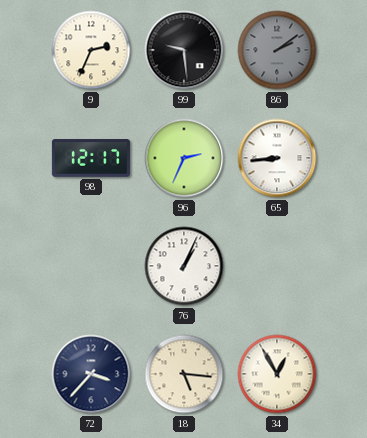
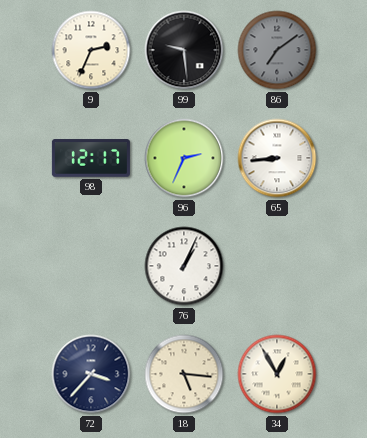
86: 2:09 -> 7:09 (277, 50)
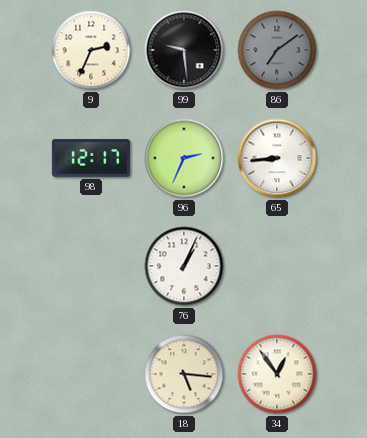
72: 3:37 -> none (91, 374)
34: 12:55 -> 12:54 (277, 374)
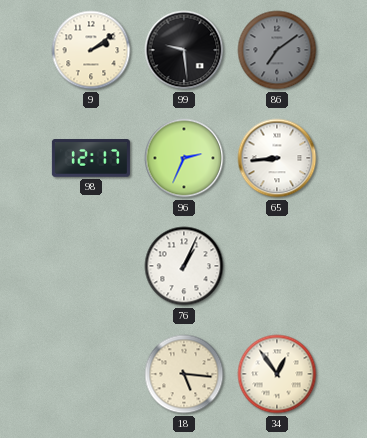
9: 2:34 -> 2:09 (91, 50)
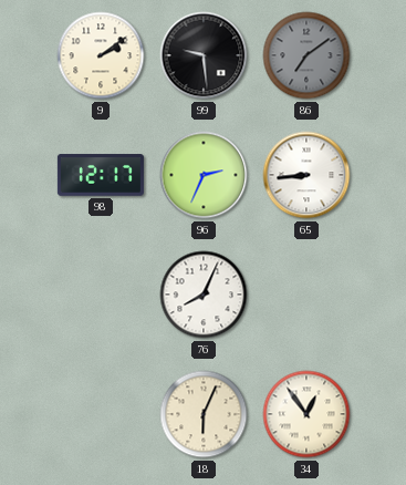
76: 1:04 -> 8:04 (204, 295)
18: 5:16 -> 6:04 (204, 414)
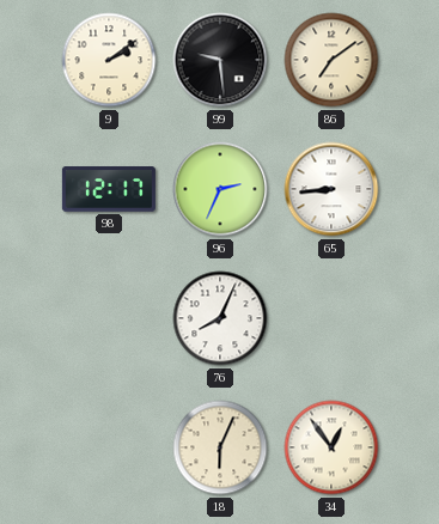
86 dial: grey -> cream (331, 60)
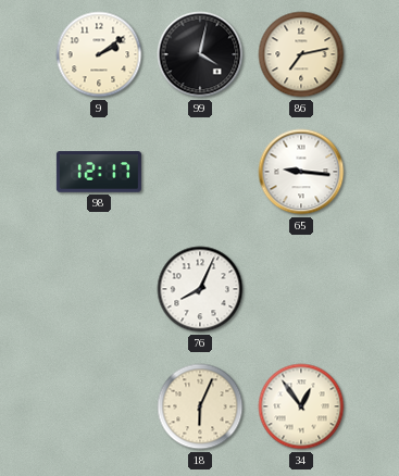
99: 9:29 -> 4:02 (200, 54)
86: 7:09 -> 7:13 (301, 54)
96: 2:34 -> none (220, 189)
65: 8:44 -> 9:16 (301, 172)
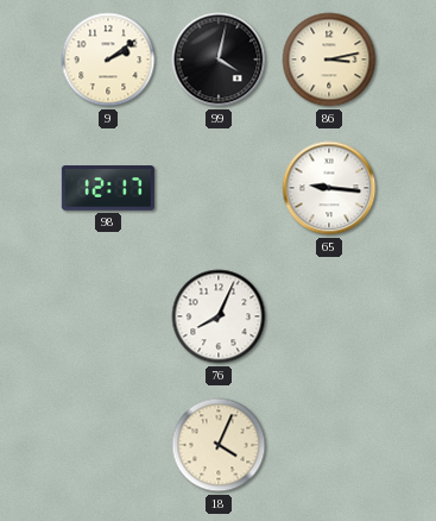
86: 7:13 -> 3:13 (329, 59)
18: 6:04 -> 4:04 (219, 445)
34: 12:54 -> none (301, 406)
